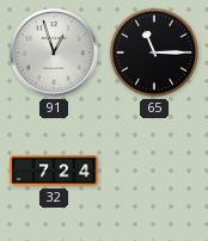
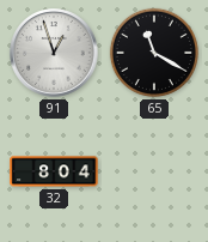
65: 11:15 -> 11:20 (154, 53)
32: 7:24 -> 8:04 (54, 171)
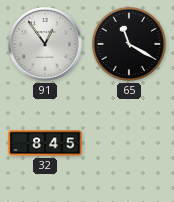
91: 12:57 -> 12:54 (45, 44)
32: 8:04 -> 8:45 (45, 143)
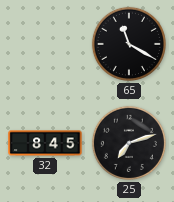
91: 12:54 -> none (45, 44)
25: none -> 7:12 (129, 143)
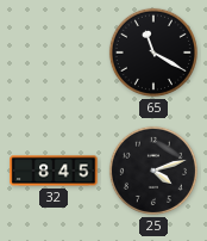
25: 7:12 -> 4:12 (153, 171)
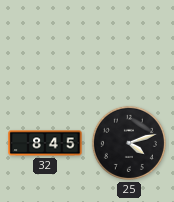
65: 11:20 -> none (153, 52)
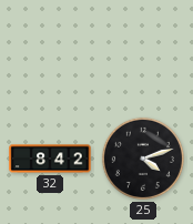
32: 8:45 -> 8:42 (50, 159)
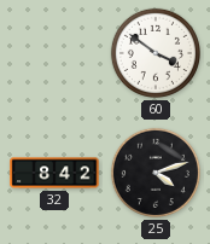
60: none -> 3:51 (156, 53)
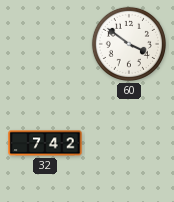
32: 8:42 -> 7:42 (45, 143)
25: 4:12 -> none (156, 173)
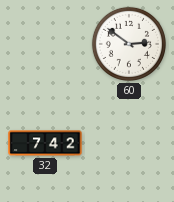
60: 3:51 -> 2:51 (129, 44)
